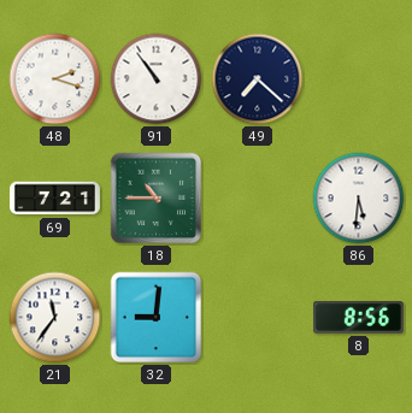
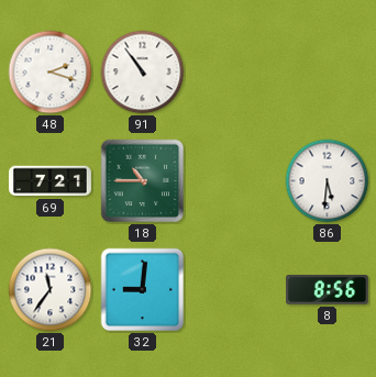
49: 7:22 -> none (258, 79)
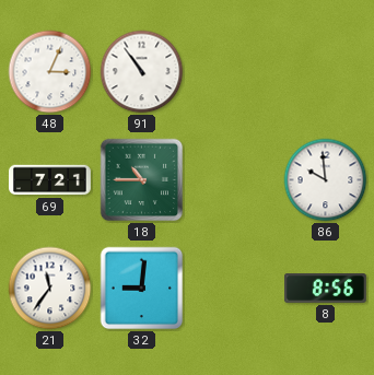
48: 2:18 -> 3:04 (50, 72)
86: 5:31 -> 9:59 (326, 180)
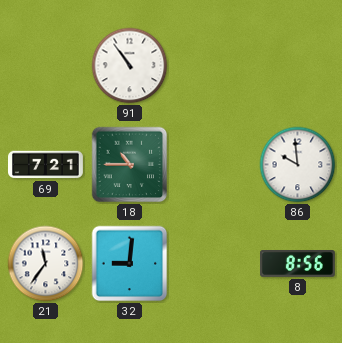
48: 3:04 -> none (50, 72)
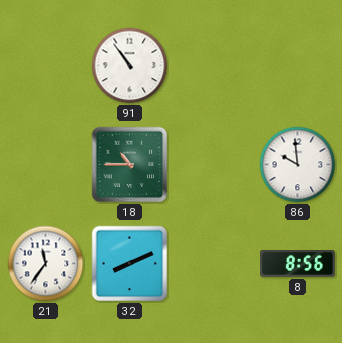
69: 7:21 -> none (46, 165)
32: 9:01 -> 8:11 (130, 264)
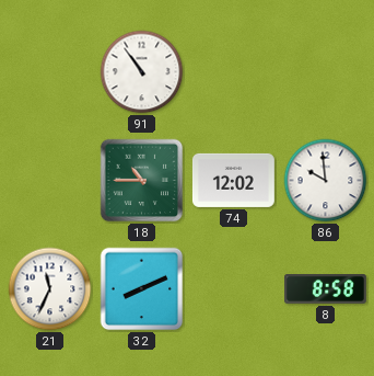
74: none -> 12:02 (233, 180)
21: 11:36 -> 11:34 (50, 289)
8: 8:56 -> 8:58 (326, 289)
